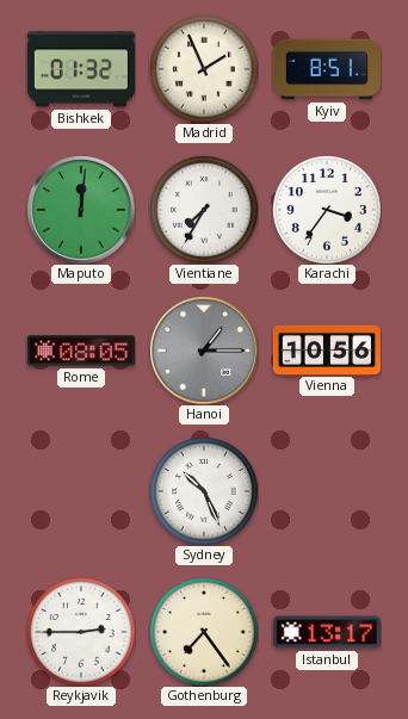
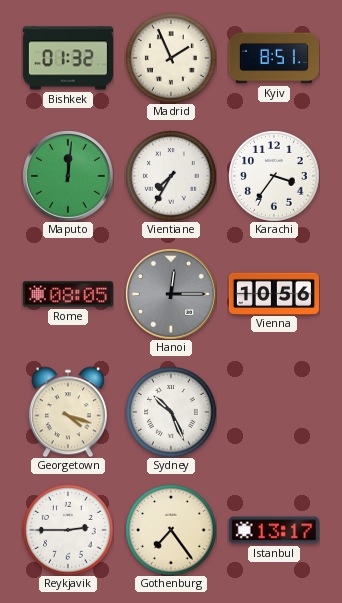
Hanoi: 1:15 -> 12:15 (171, 294)
Georgetown: none -> 4:18 (68, 412)
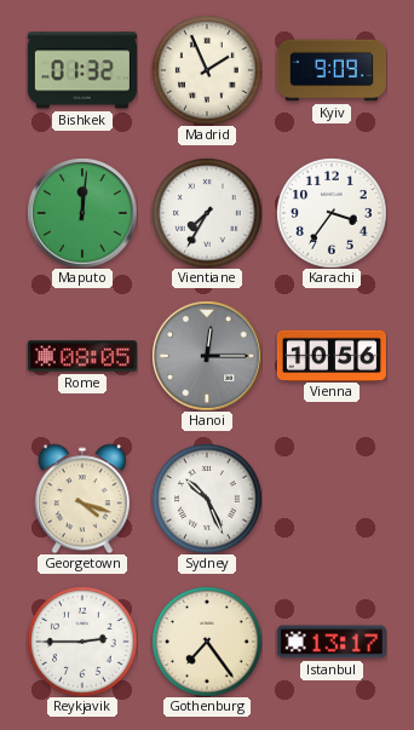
Kyiv: 8:51 -> 9:09 (332, 70)
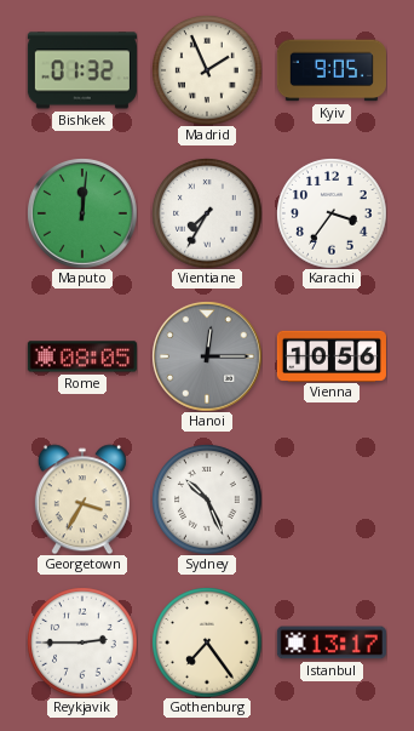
Kyiv: 9:09 -> 9:05 (332, 70)
Georgetown: 4:18 -> 3:35 (82, 499)
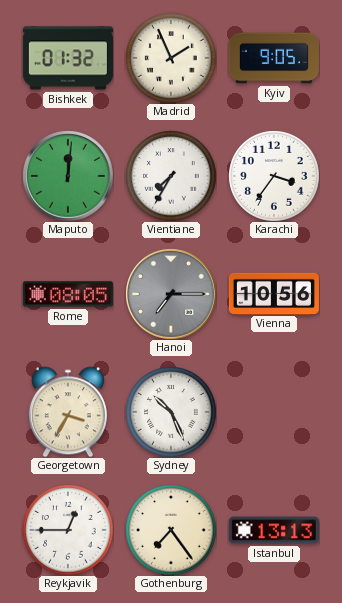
Hanoi: 12:15 -> 7:15 (171, 294)
Reykjavik: 2:45 -> 12:45 (68, 530)
Istanbul: 13:17 -> 13:13 (274, 530)
